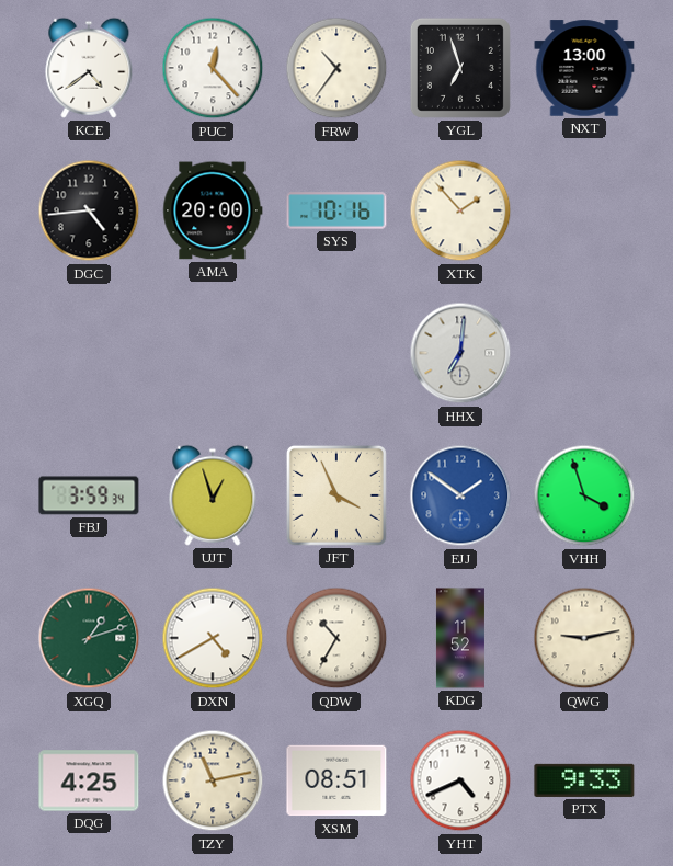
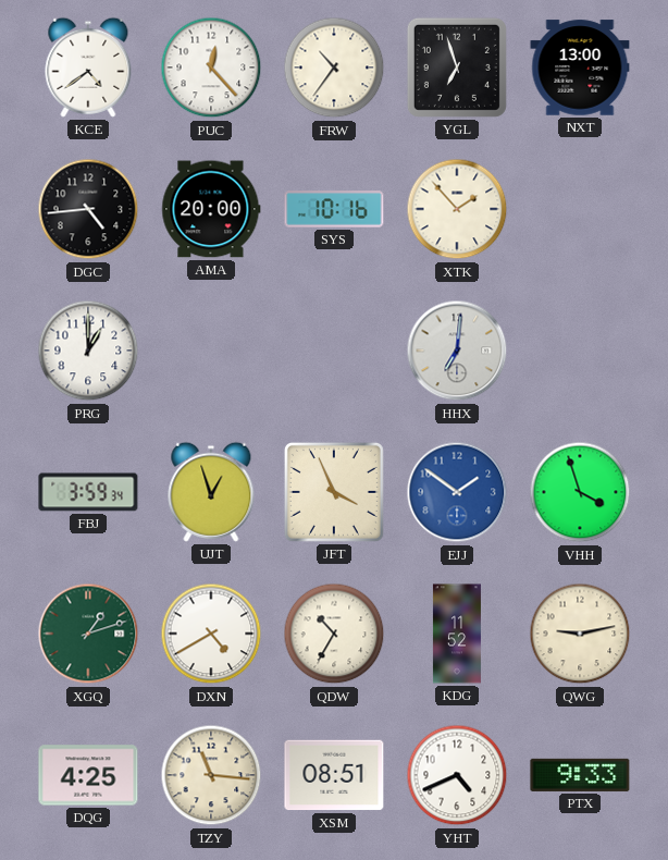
PRG: none -> 1:00 (88, 351)
TZY: 11:13 -> 11:16 (211, 775)
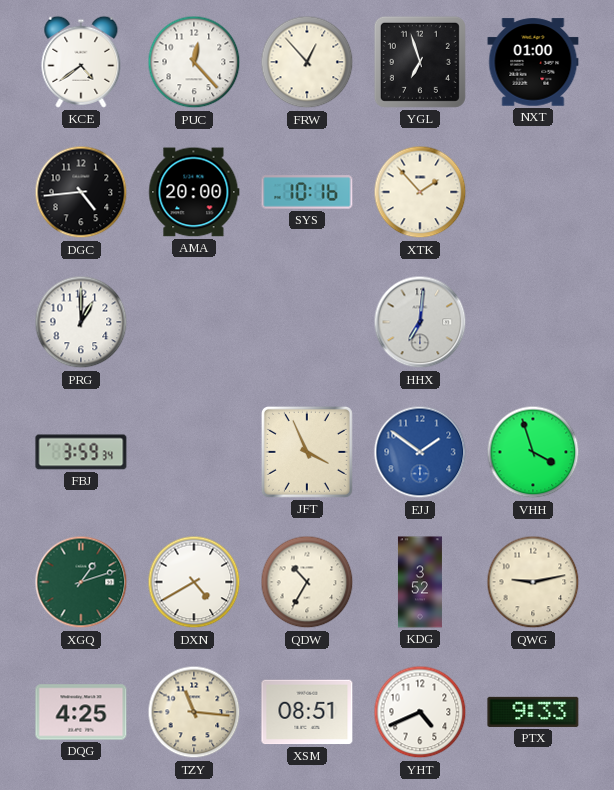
FRW: 10:36 -> 12:53 (307, 62)
NXT: 13:00 -> 01:00 (533, 62)
UJT: 12:57 -> none (211, 492)
KDG: 11:52 -> 3:52 (420, 582)
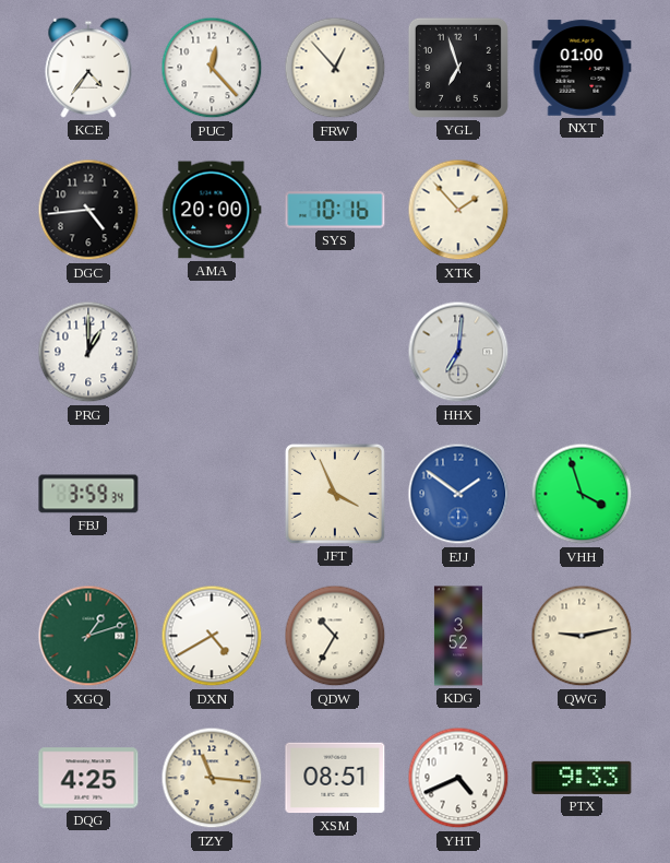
KCE: 4:39 -> 4:36 (88, 68)
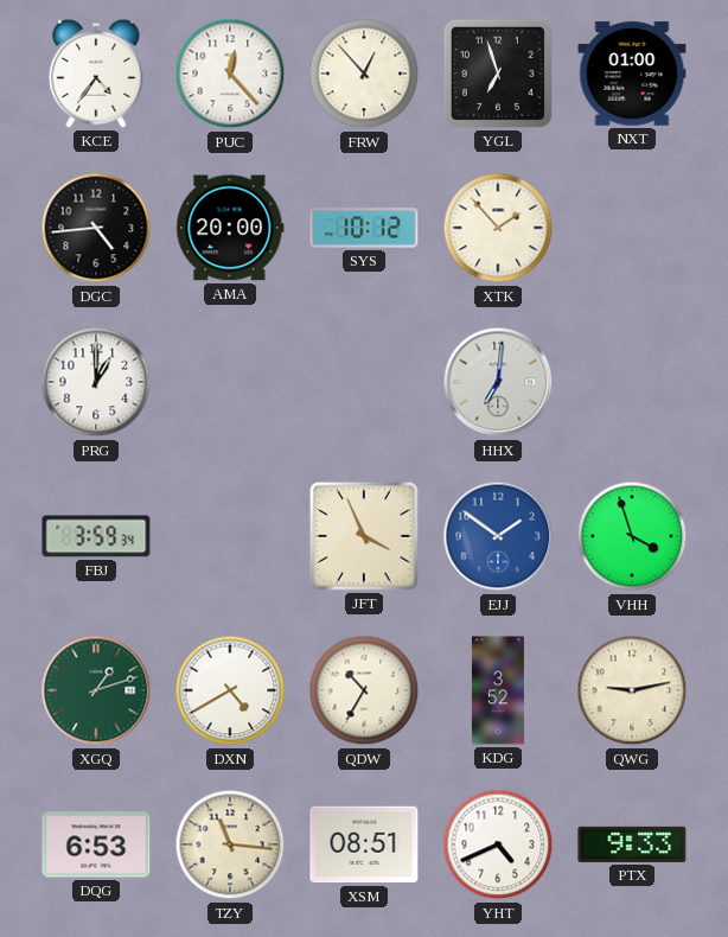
SYS: 10:16 -> 10:12 (364, 228)
DQG: 4:25 -> 6:53 (96, 844)
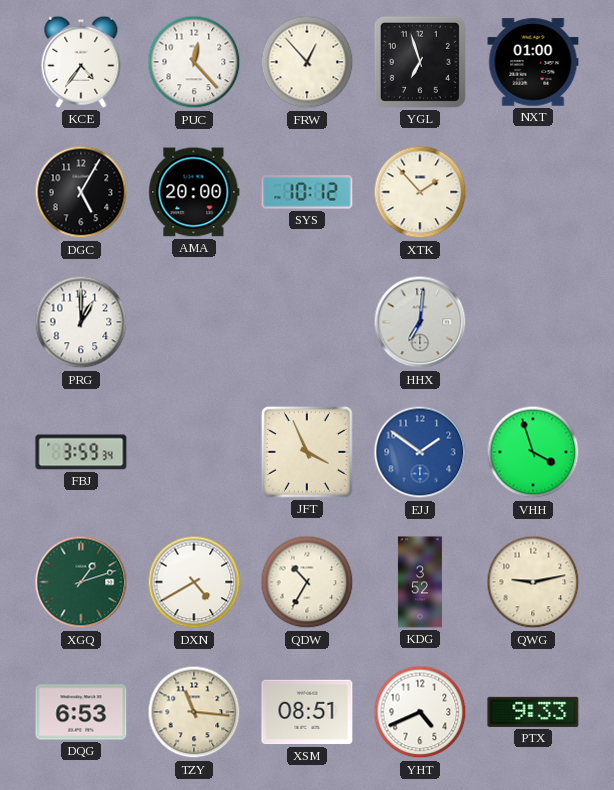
DGC: 4:44 -> 5:05 (81, 192)
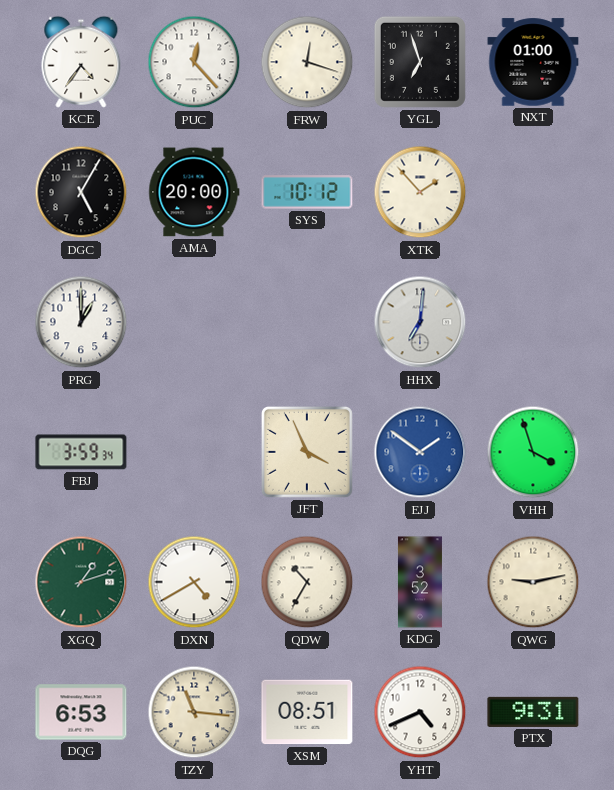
FRW: 12:53 -> 12:18 (307, 62)
PTX: 9:33 -> 9:31 (533, 712)
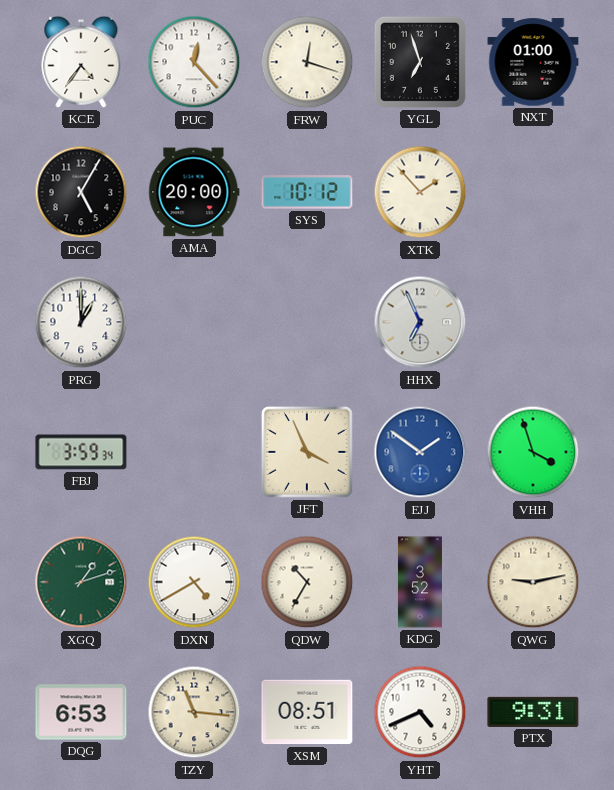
HHX: 7:01 -> 6:56 (420, 322)
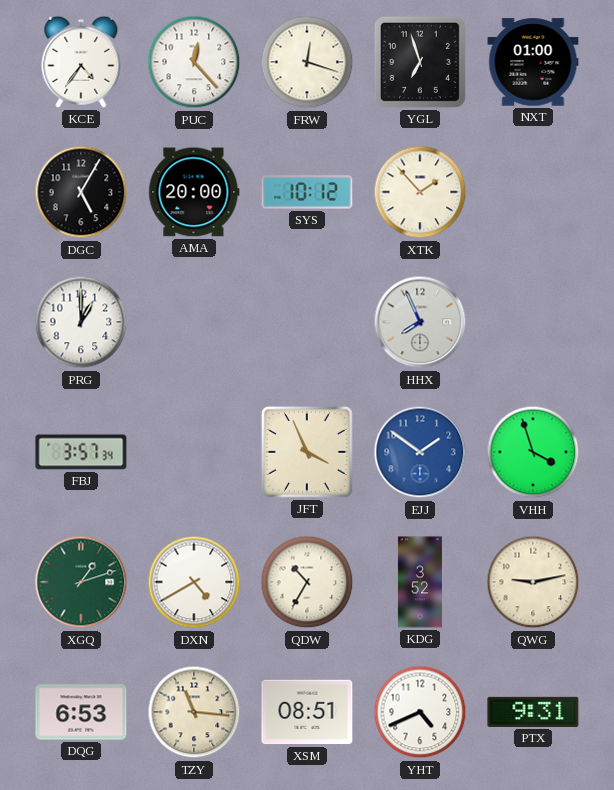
HHX: 6:56 -> 7:56 (420, 322)
FBJ: 3:59 -> 3:57 (81, 452)
